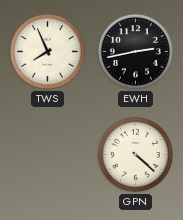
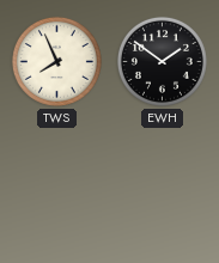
EWH: 2:43 -> 1:51 (162, 61)
GPN: 4:22 -> none (135, 154)
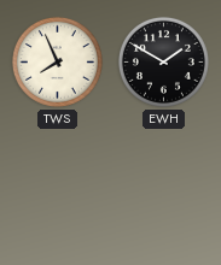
EWH: 1:51 -> 1:50 (163, 61)
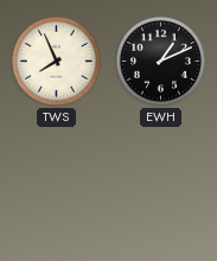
EWH: 1:50 -> 1:11 (160, 61)
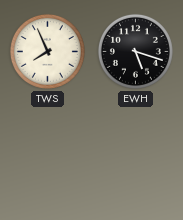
EWH: 1:11 -> 5:18 (135, 51)
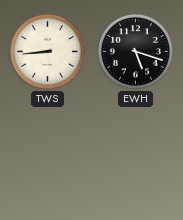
TWS: 7:56 -> 8:44 (47, 51)
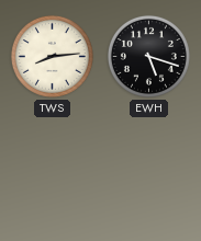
TWS: 8:44 -> 8:14 (52, 56)
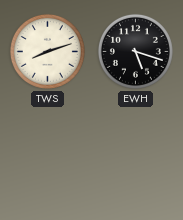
TWS: 8:14 -> 8:12 (47, 51)
